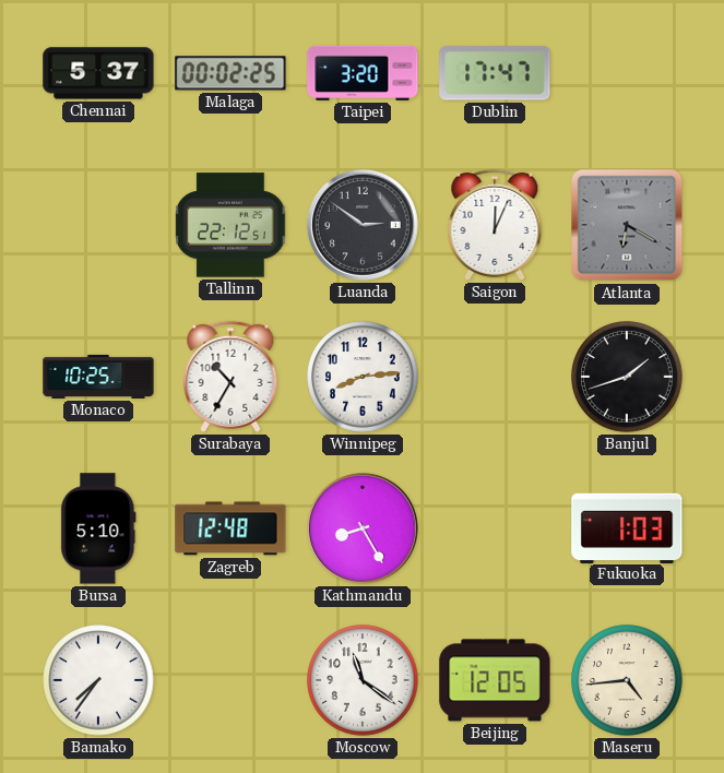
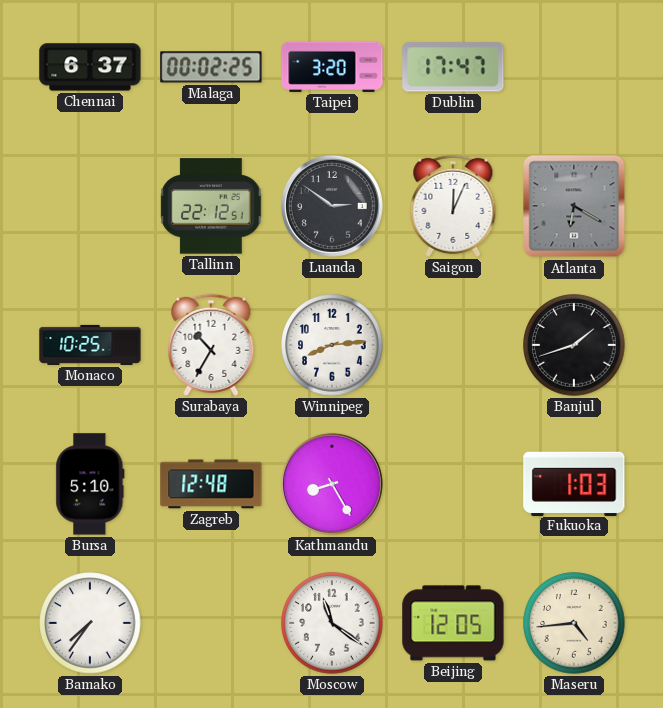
Chennai: 5:37 -> 6:37 (90, 67)
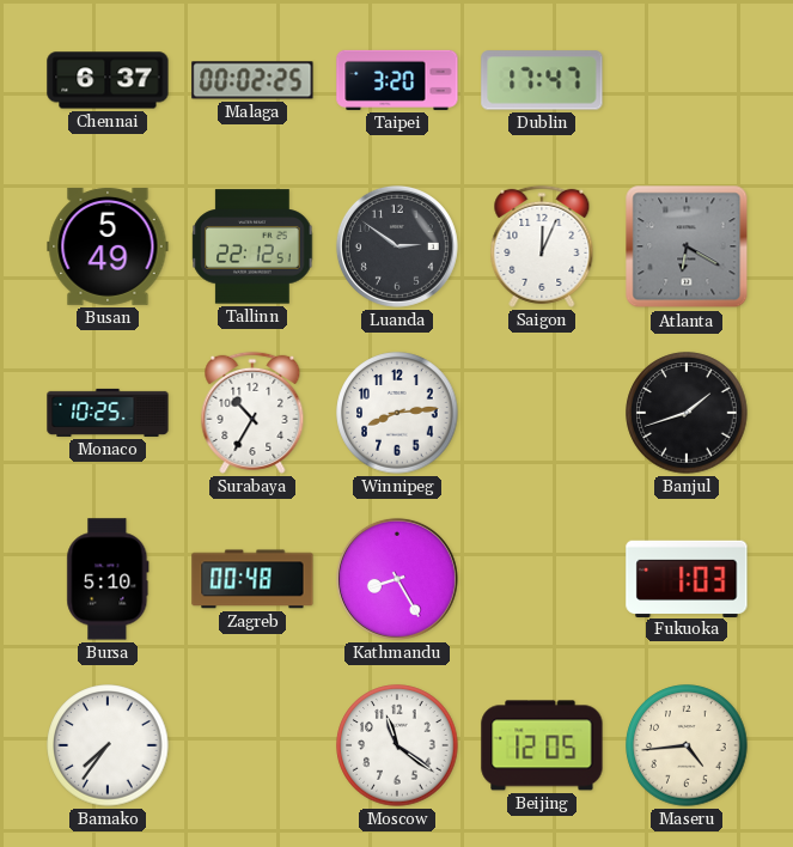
Busan: none -> 5:49 (108, 246)
Zagreb: 12:48 -> 00:48 (252, 579)
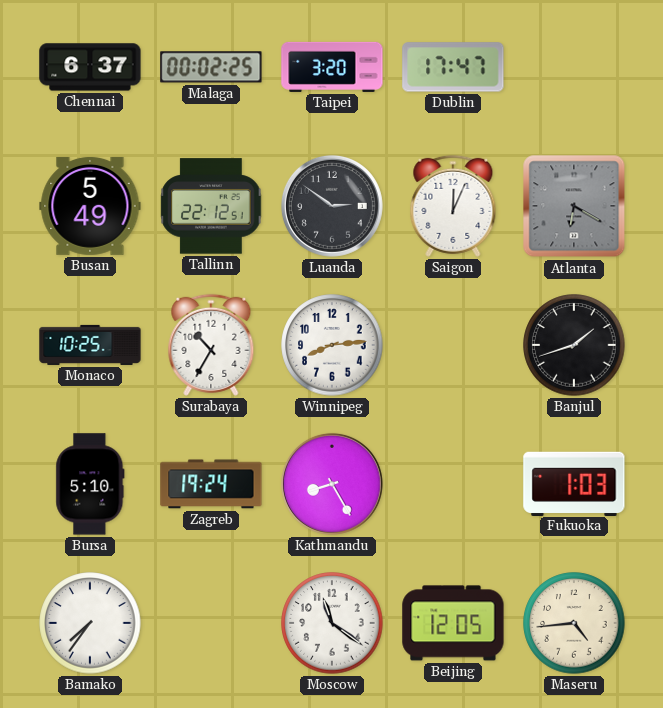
Zagreb: 00:48 -> 19:24 (211, 484)
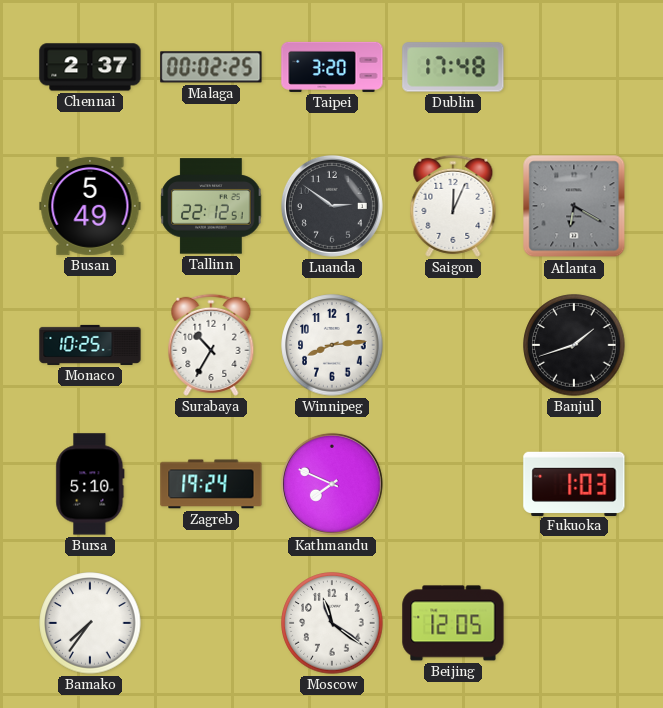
Chennai: 6:37 -> 2:37 (90, 67)
Dublin: 17:47 -> 17:48 (453, 67)
Kathmandu: 8:25 -> 7:49 (332, 484)
Maseru: 4:44 -> none (574, 623)
